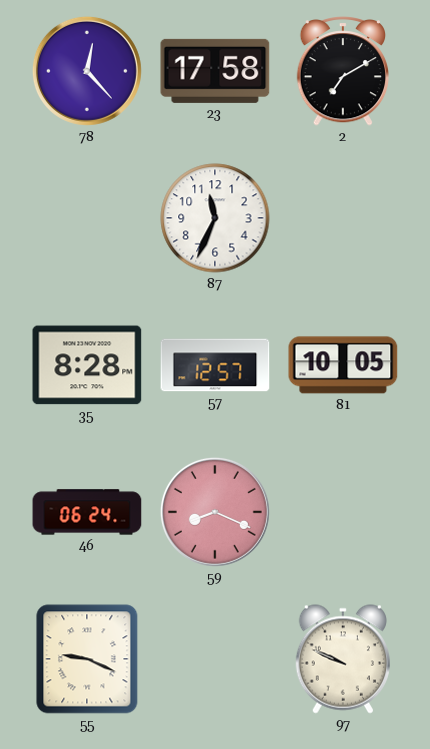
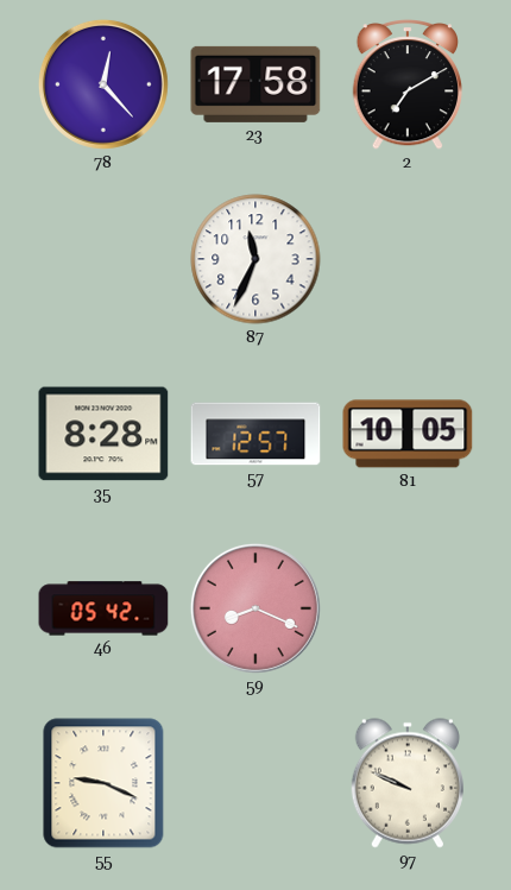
46: 06:24 -> 05:42 (103, 608)
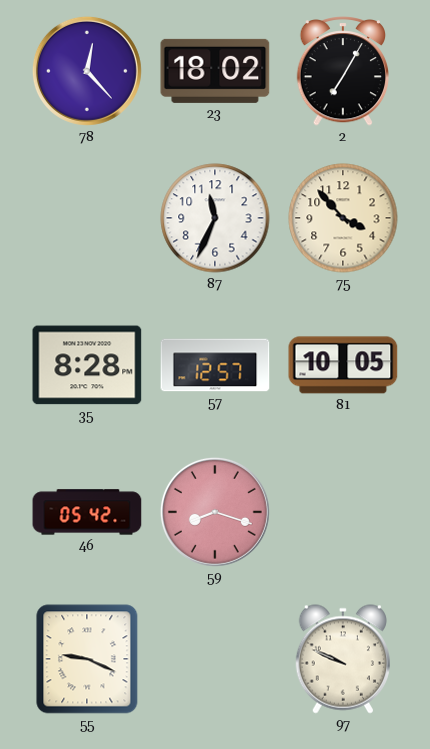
23: 17:58 -> 18:02 (215, 71)
2: 7:10 -> 7:05 (342, 72)
75: none -> 3:53 (343, 218)
59: 8:19 -> 8:18 (215, 512)
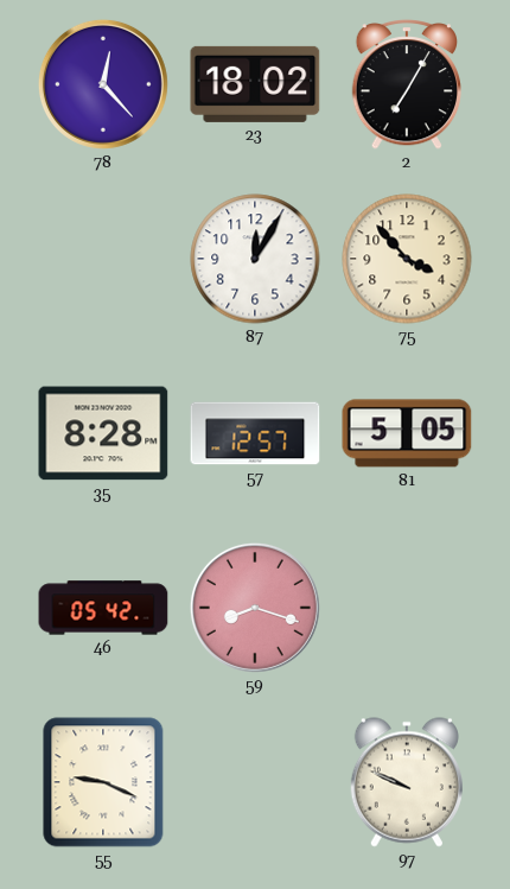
87: 11:34 -> 12:05 (255, 259)
81: 10:05 -> 5:05 (407, 433)
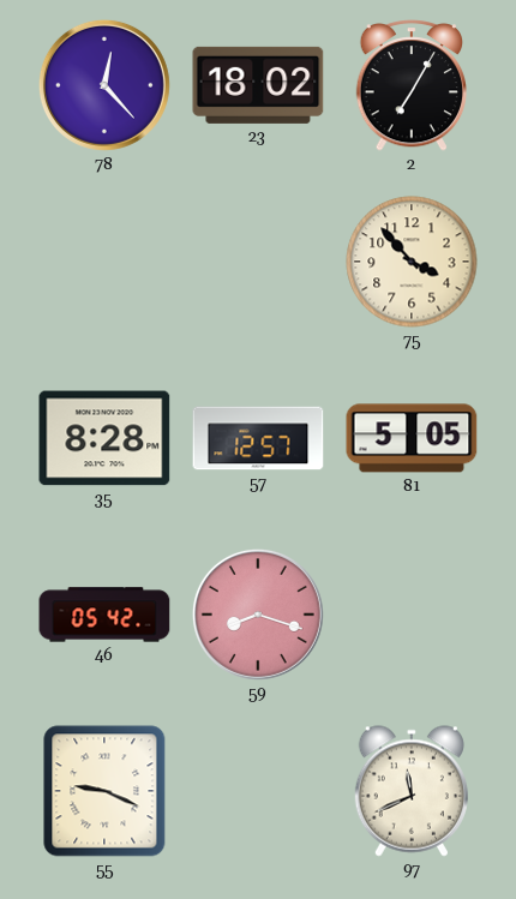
87: 12:05 -> none (255, 259)
97: 9:49 -> 11:41 (412, 791)
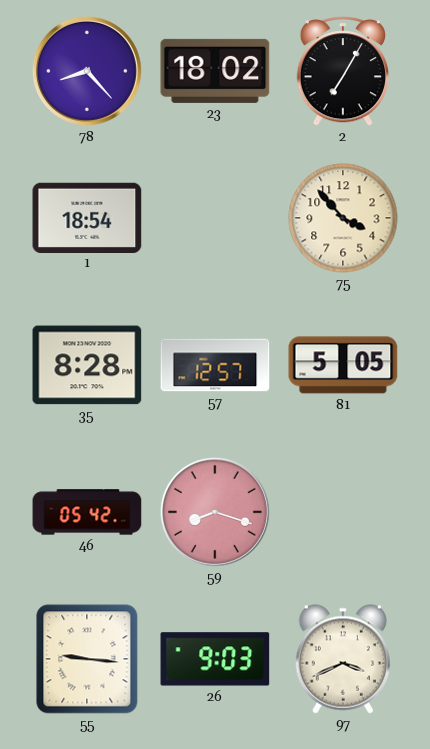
78: 12:23 -> 8:23 (87, 71)
1: none -> 18:54 (87, 217)
55: 9:19 -> 9:16 (87, 659)
26: none -> 9:03 (215, 659)
97: 11:41 -> 3:41 (343, 659)
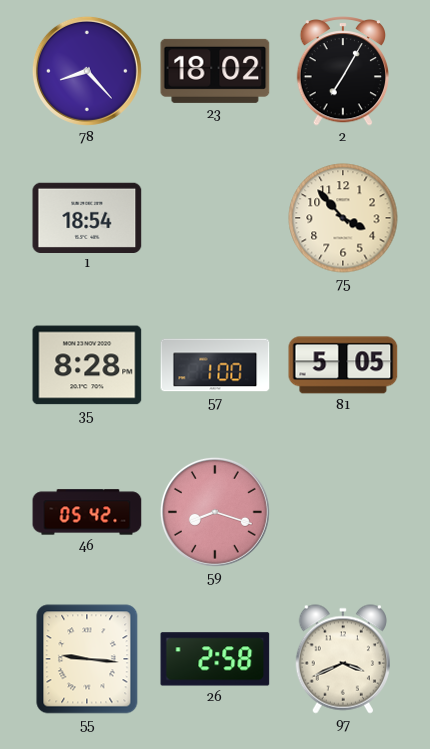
57: 12:57 -> 1:00 (215, 365)
26: 9:03 -> 2:58 (215, 659)
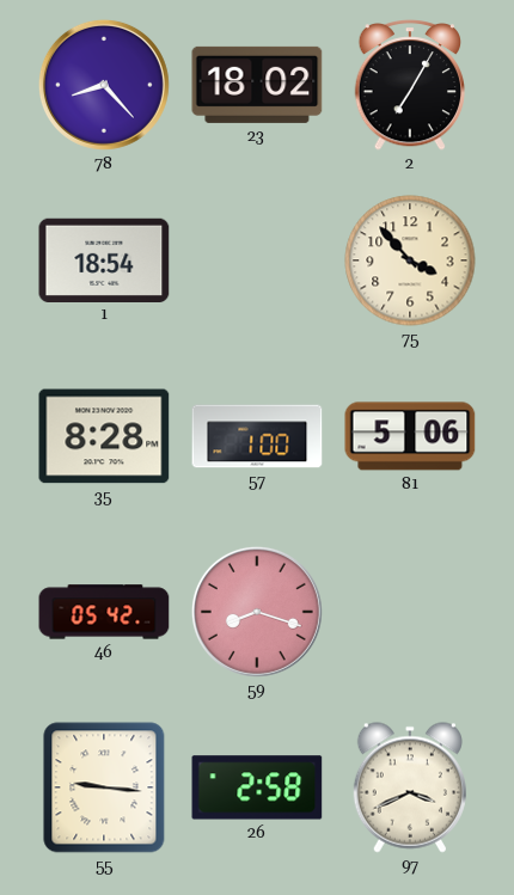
81: 5:05 -> 5:06 (410, 436)
